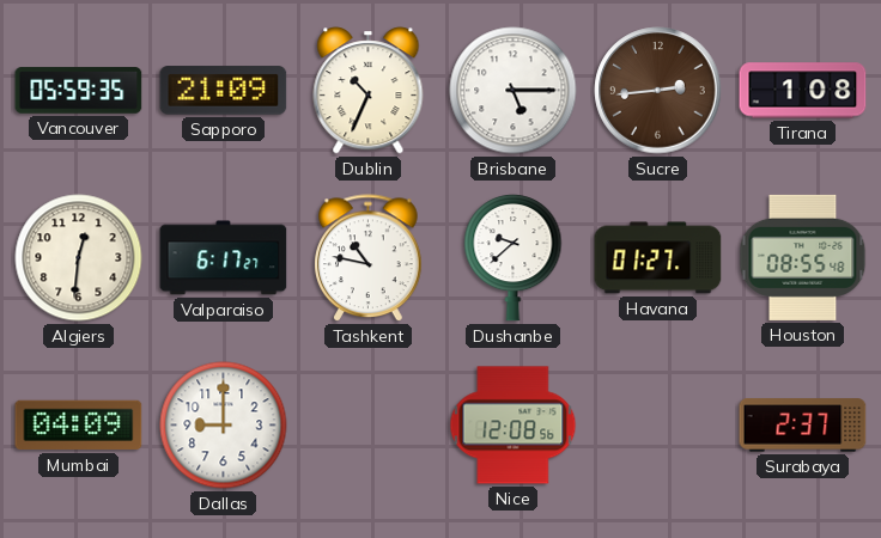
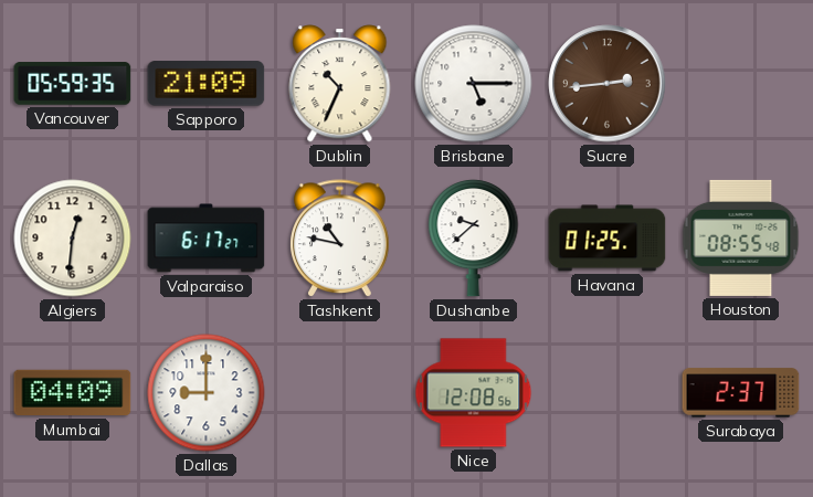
Tirana: 1:08 -> none (803, 91)
Havana: 01:27 -> 01:25 (608, 239)
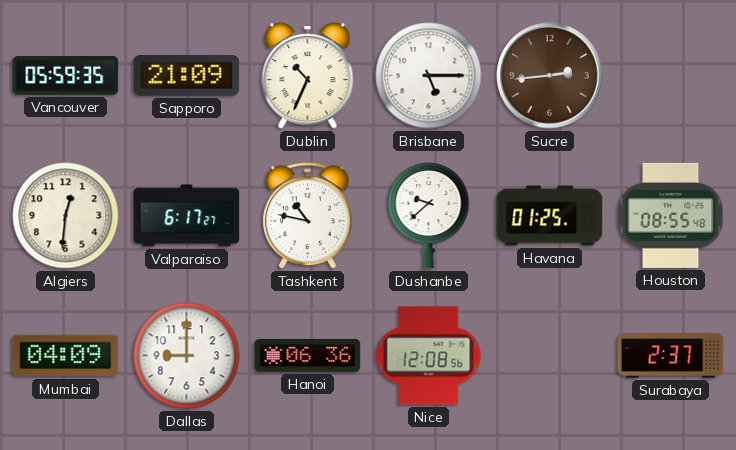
Hanoi: none -> 06:36 (308, 355)
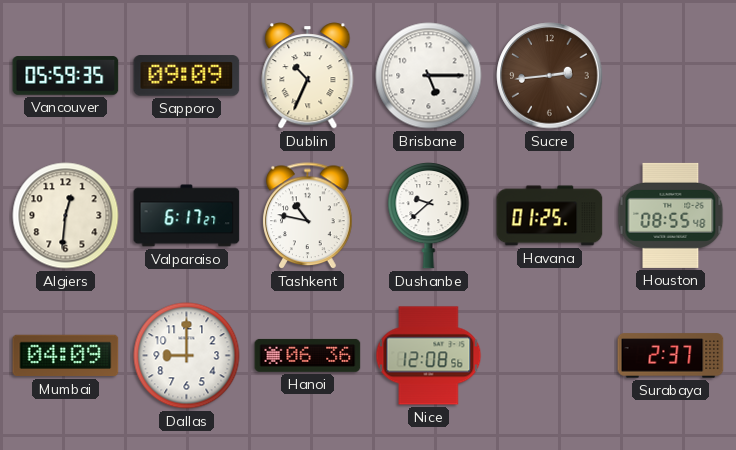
Sapporo: 21:09 -> 09:09 (187, 76)
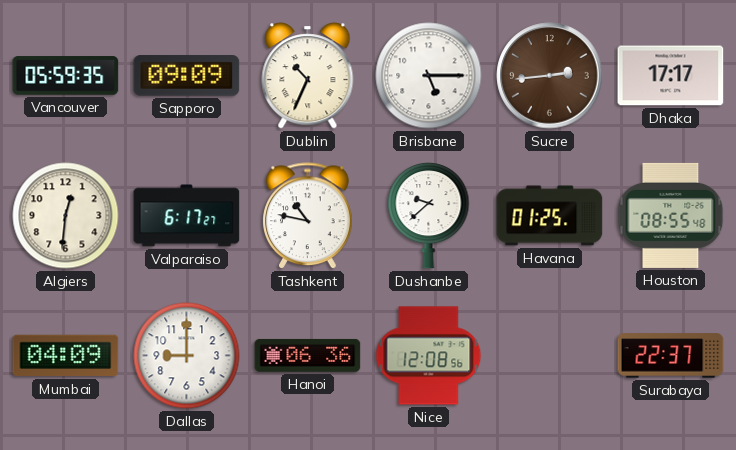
Dhaka: none -> 17:17 (671, 76)
Surabaya: 2:37 -> 22:37 (671, 356)
